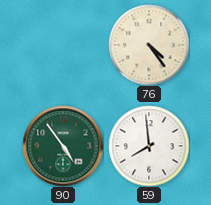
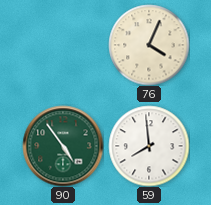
76: 4:24 -> 4:04 (149, 45)
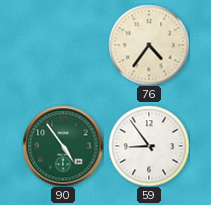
76: 4:04 -> 4:36 (149, 45)
59: 7:59 -> 8:54 (149, 146)
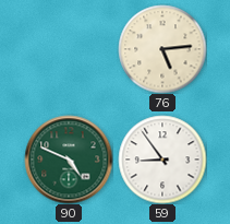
76: 4:36 -> 5:14 (162, 49)
90: 4:54 -> 4:49 (69, 160)
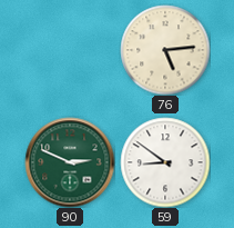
90: 4:49 -> 2:49 (70, 162)
59: 8:54 -> 8:51 (165, 162)
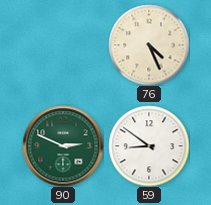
76: 5:14 -> 4:26 (149, 45)
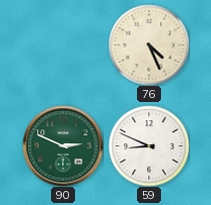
59: 8:51 -> 8:49 (149, 146)
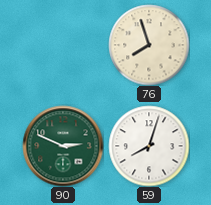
76: 4:26 -> 7:57 (149, 45)
59: 8:49 -> 8:03 (149, 146)
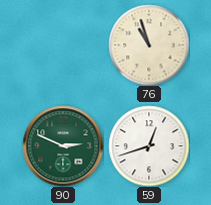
76: 7:57 -> 10:57 (149, 45)
59: 8:03 -> 12:42 (149, 146)
